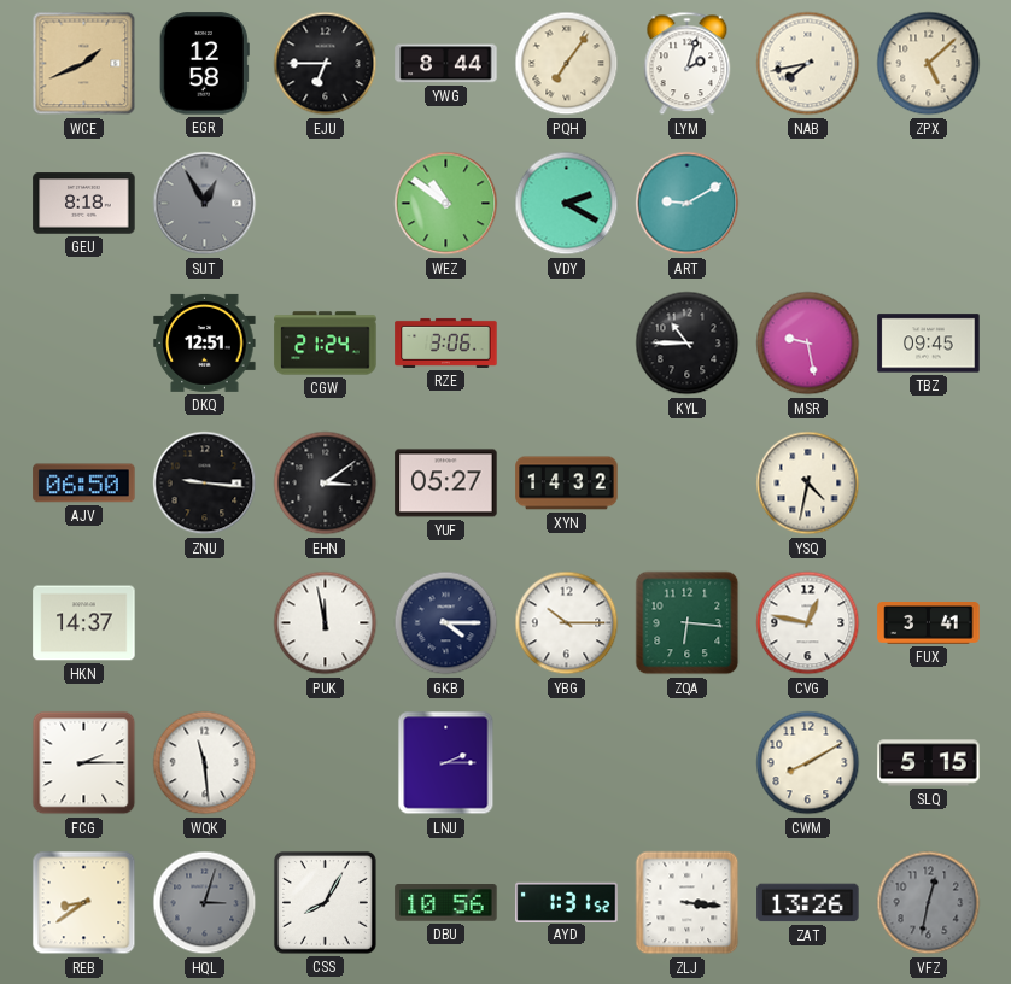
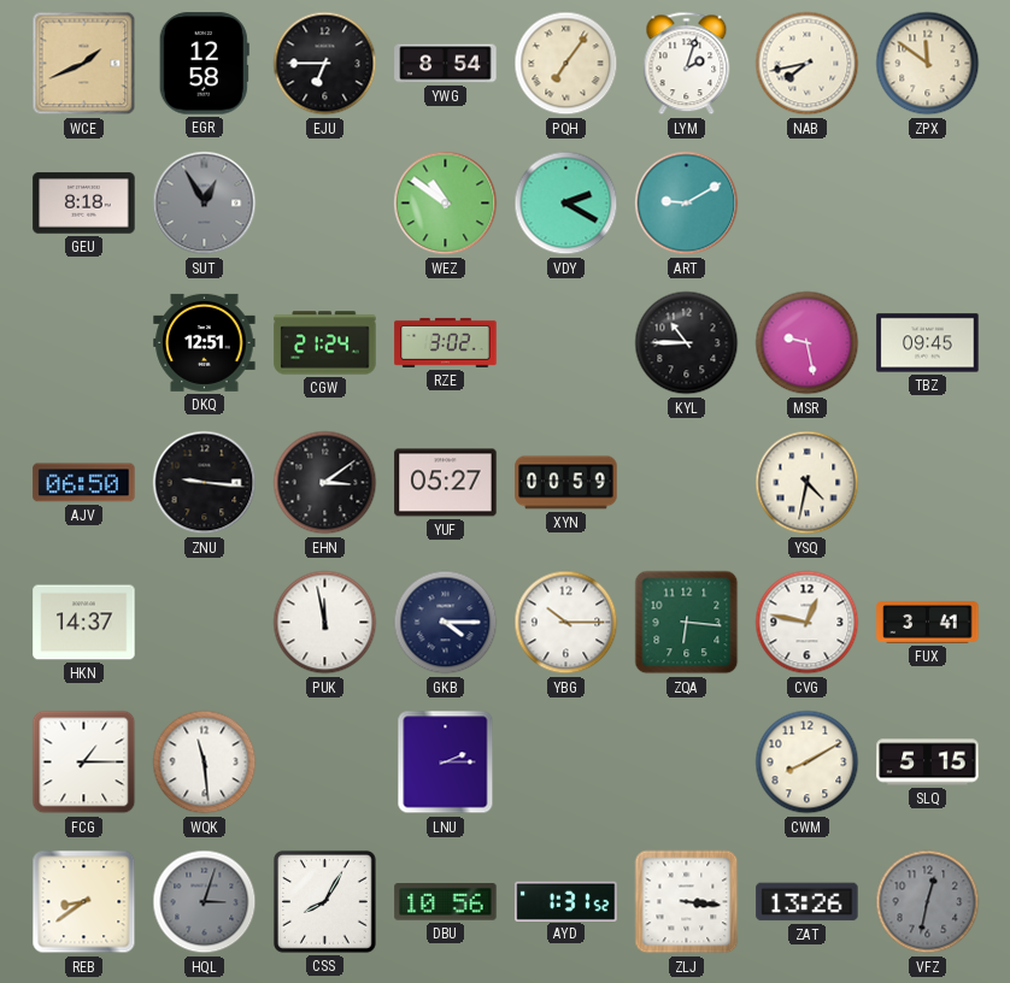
YWG: 8:44 -> 8:54 (446, 64)
ZPX: 5:08 -> 11:51 (928, 64)
RZE: 3:06 -> 3:02 (446, 342)
XYN: 14:32 -> 00:59 (566, 483)
FCG: 2:15 -> 1:15 (84, 763)
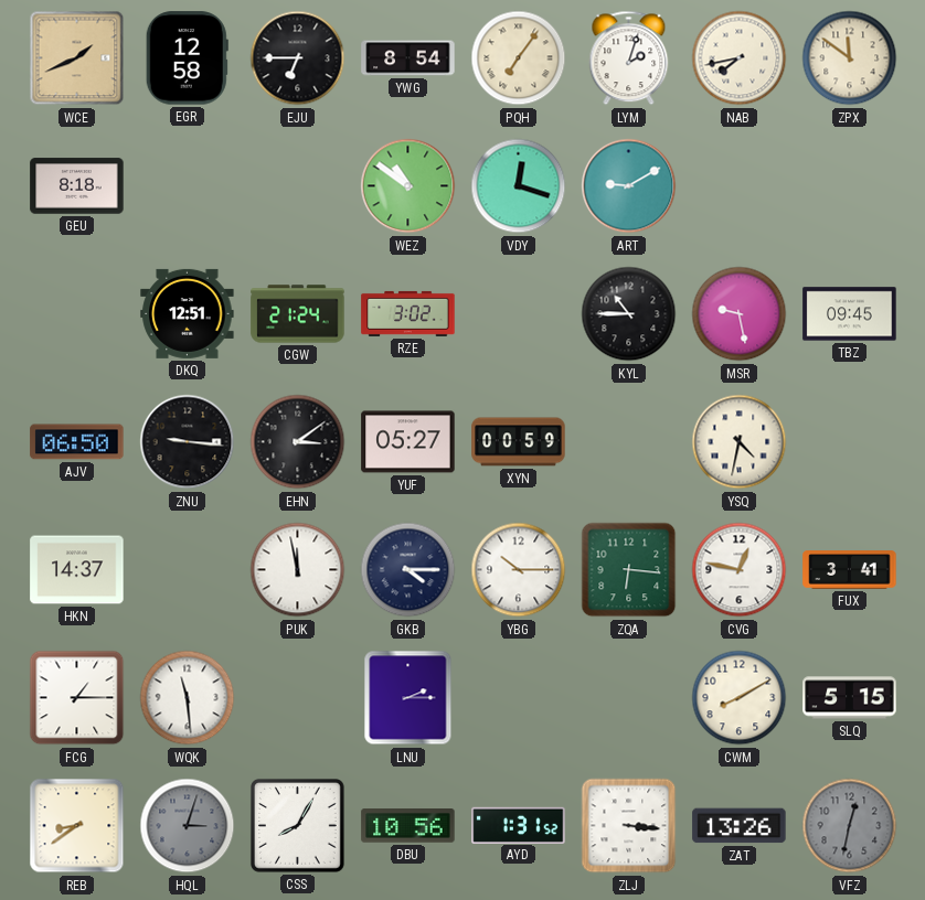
SUT: 12:55 -> none (205, 204)
VDY: 2:20 -> 12:18 (519, 186)
